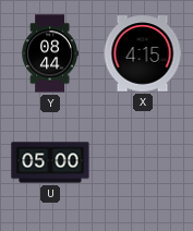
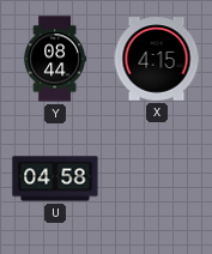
U: 05:00 -> 04:58 (55, 179)
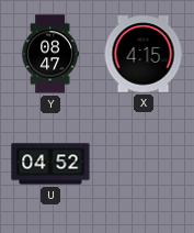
Y: 08:44 -> 08:47 (50, 54)
U: 04:58 -> 04:52 (50, 164)
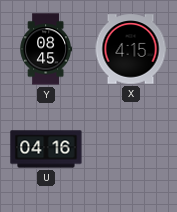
Y: 08:47 -> 08:45 (46, 49)
U: 04:52 -> 04:16 (46, 149)
